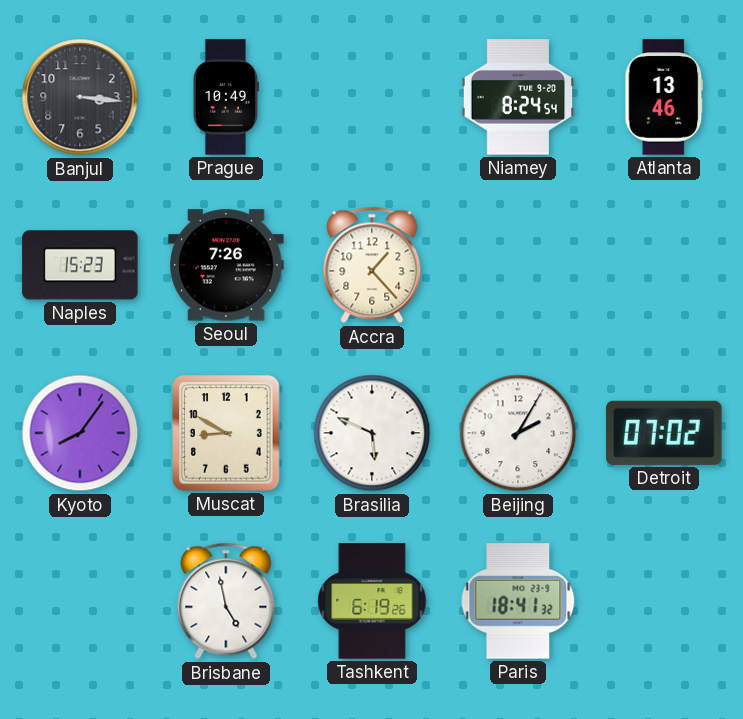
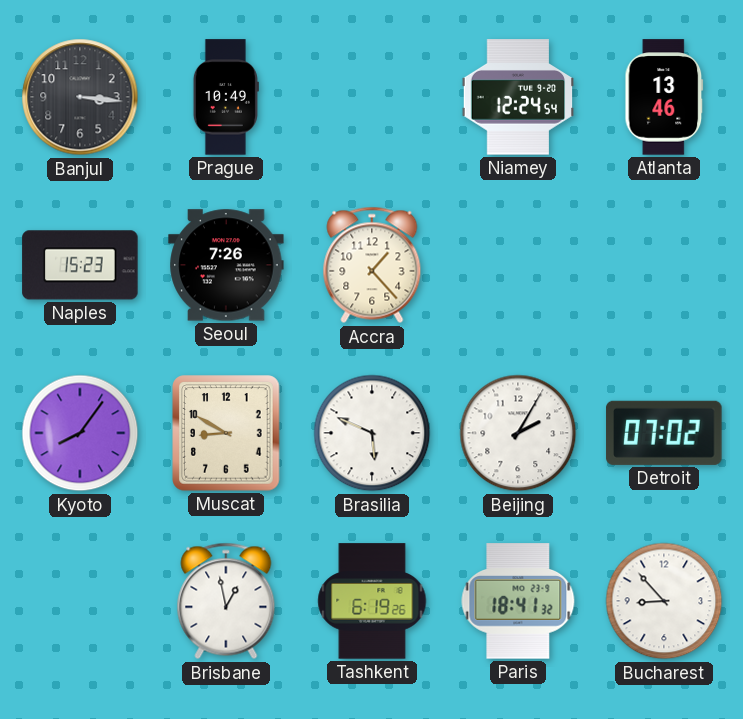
Niamey: 8:24 -> 12:24 (518, 97)
Brisbane: 4:58 -> 12:58 (226, 601)
Bucharest: none -> 8:53 (664, 601)
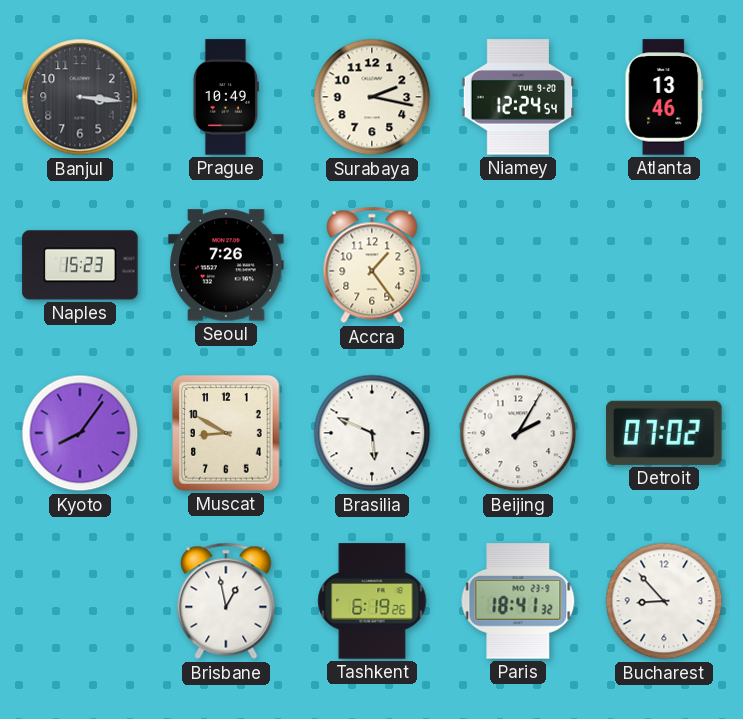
Surabaya: none -> 2:17 (372, 97)
Accra: 1:23 -> 1:24 (372, 265)
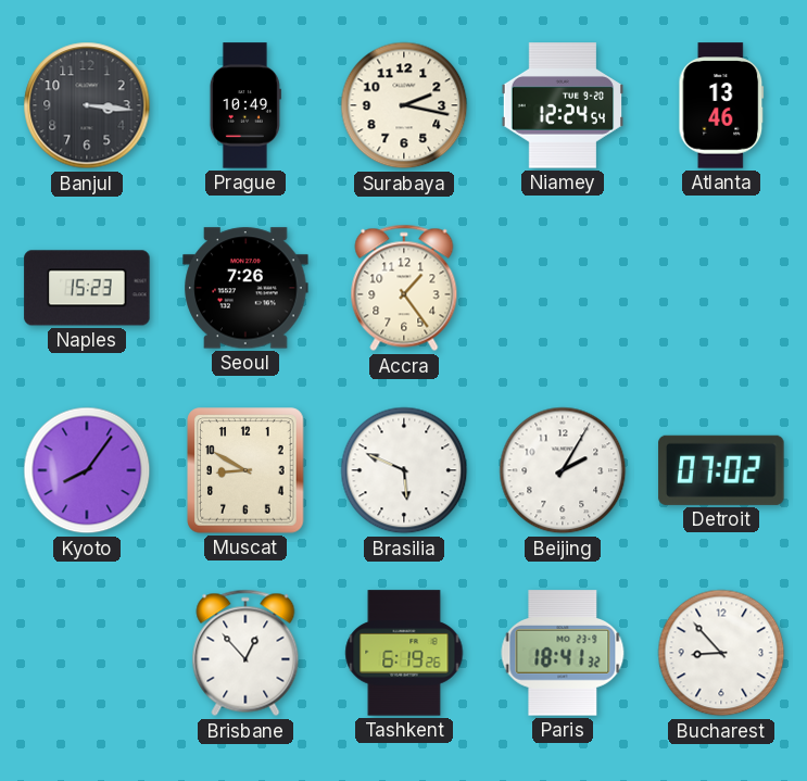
Brisbane: 12:58 -> 12:53 (245, 653)
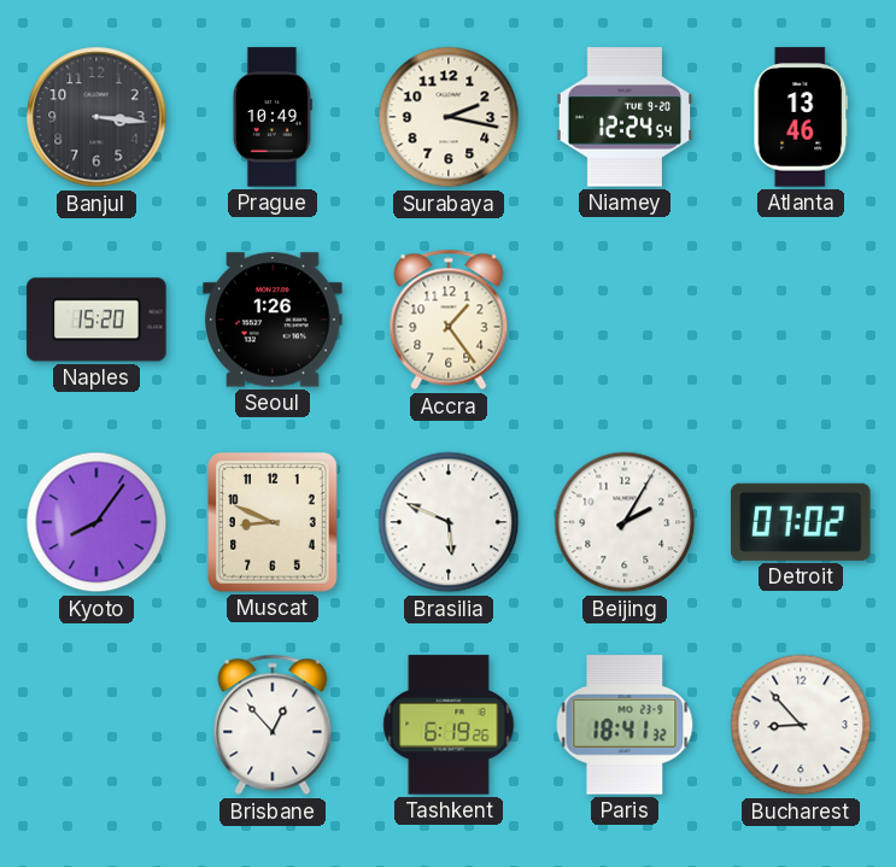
Naples: 15:23 -> 15:20 (96, 320)
Seoul: 7:26 -> 1:26 (273, 320)
Muscat: 8:50 -> 8:49 (273, 522)
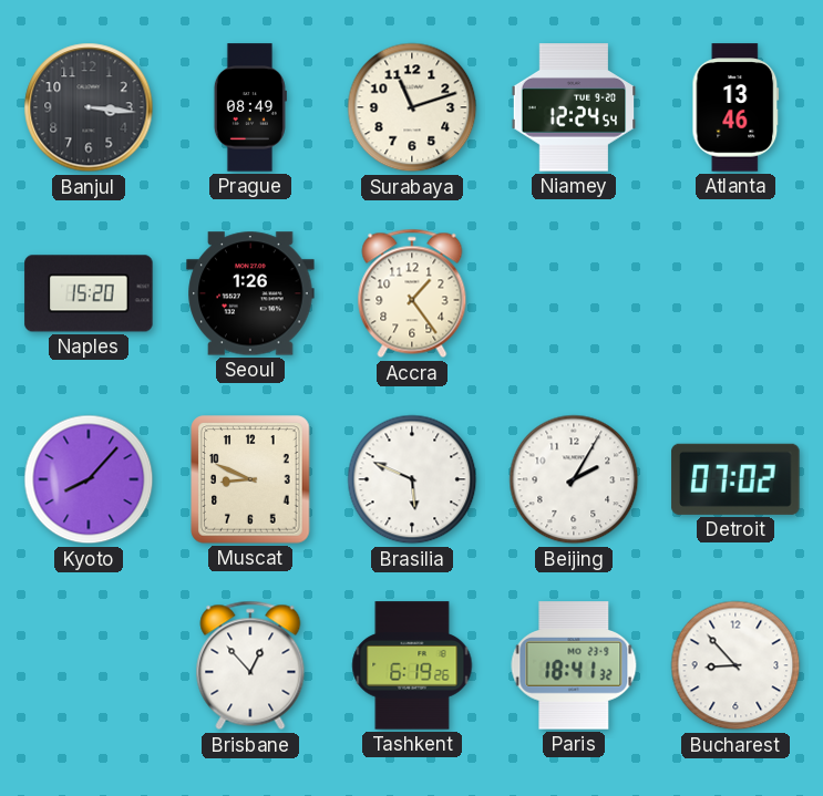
Prague: 10:49 -> 08:49 (250, 107)
Surabaya: 2:17 -> 11:12 (412, 107)
Kyoto: 8:06 -> 8:07 (89, 479)
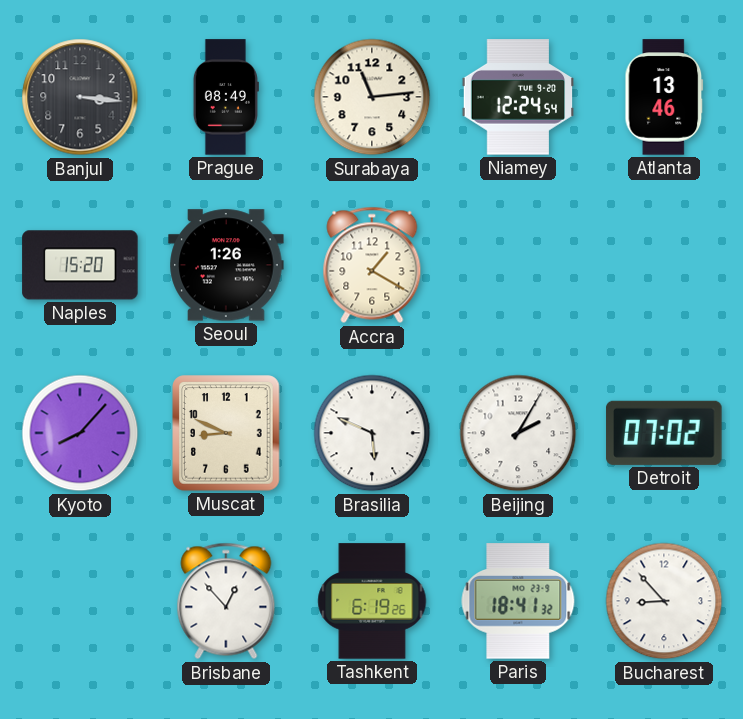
Surabaya: 11:12 -> 11:14 (372, 97)
Accra: 1:24 -> 1:20 (372, 265)
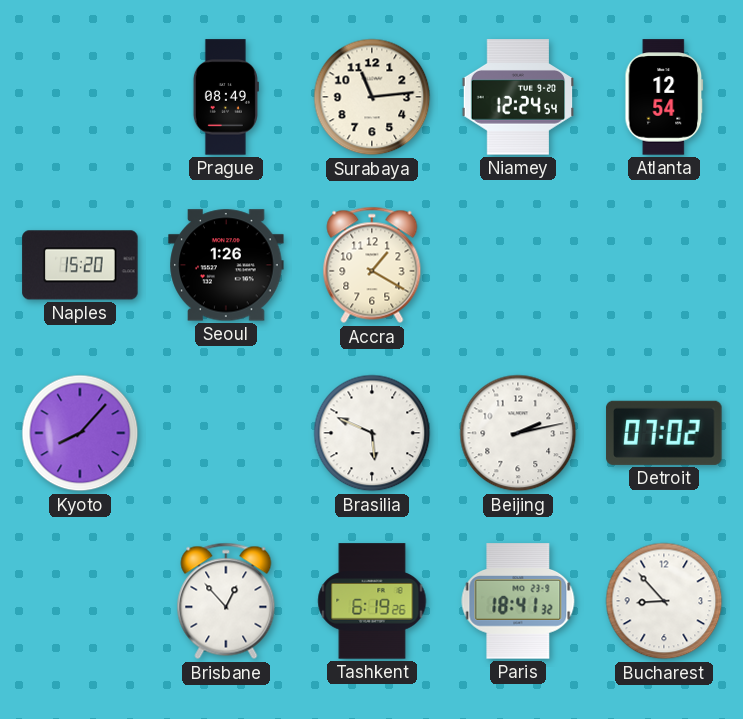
Banjul: 3:16 -> none (80, 97)
Atlanta: 13:46 -> 12:54 (664, 97)
Muscat: 8:49 -> none (226, 433)
Beijing: 2:05 -> 2:13 (518, 433)
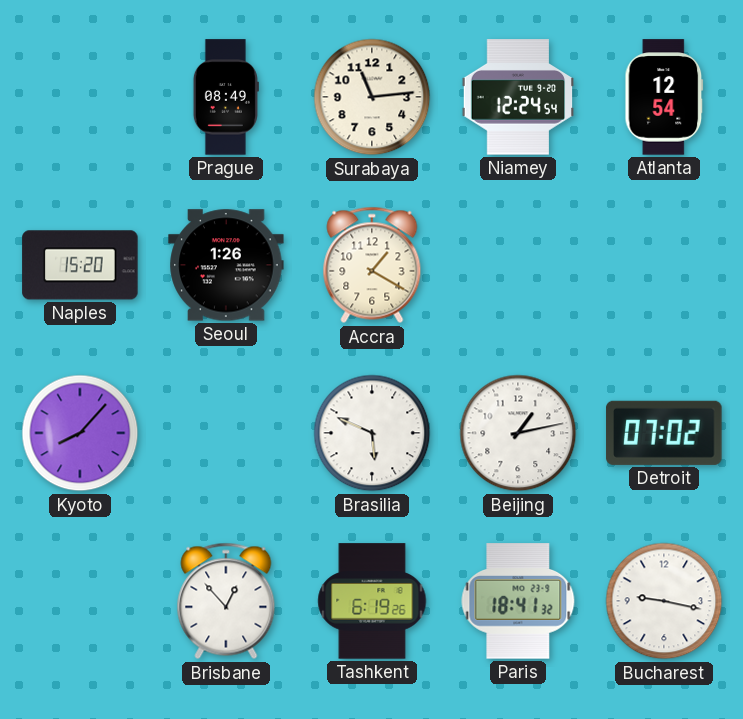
Beijing: 2:13 -> 1:13 (518, 433)
Bucharest: 8:53 -> 9:17 (664, 601)
